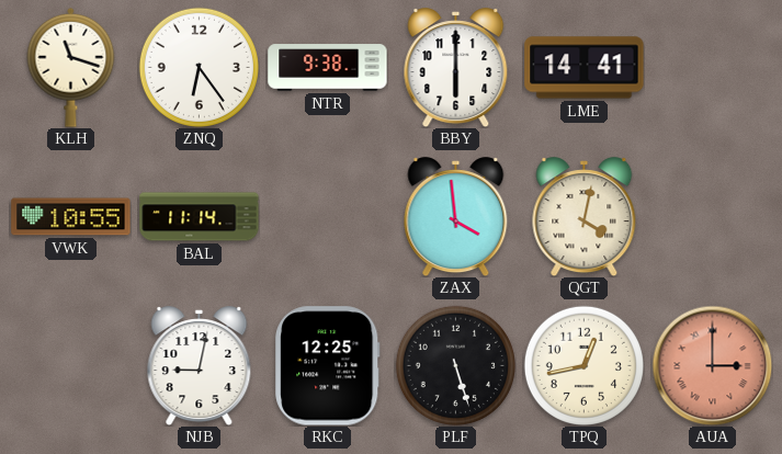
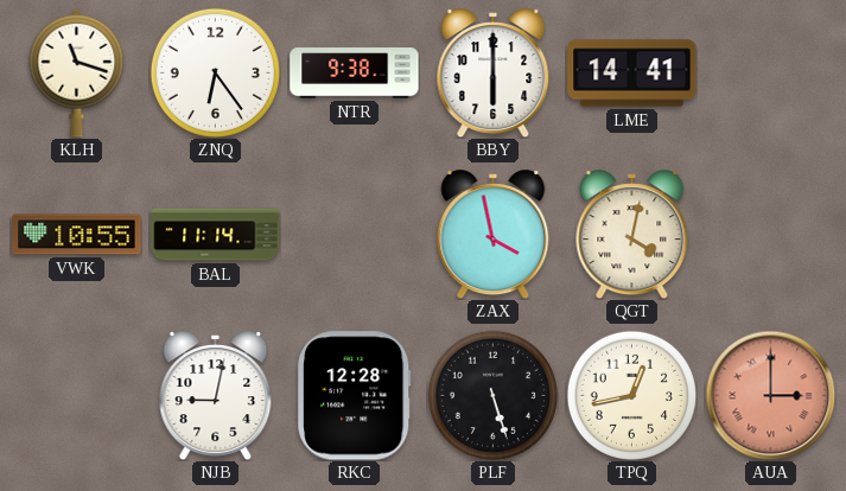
ZAX: 3:59 -> 3:58 (494, 235)
RKC: 12:25 -> 12:28 (355, 396)
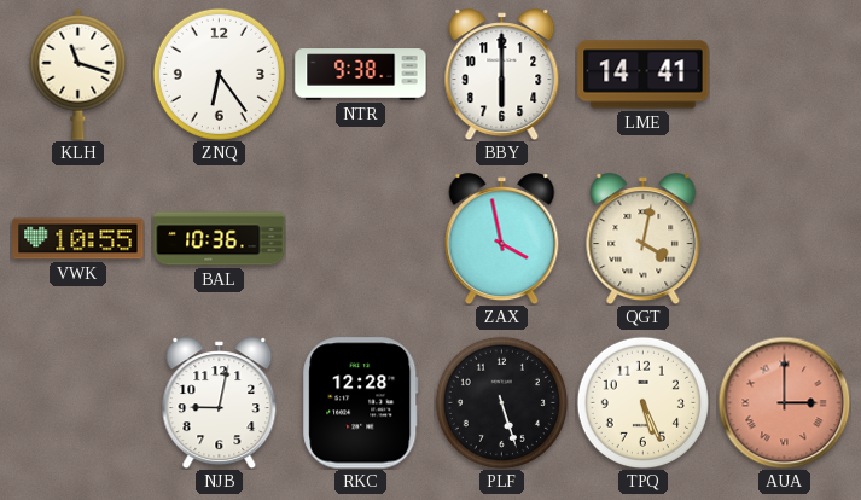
BAL: 11:14 -> 10:36 (220, 239)
TPQ: 12:43 -> 5:26 (642, 402)
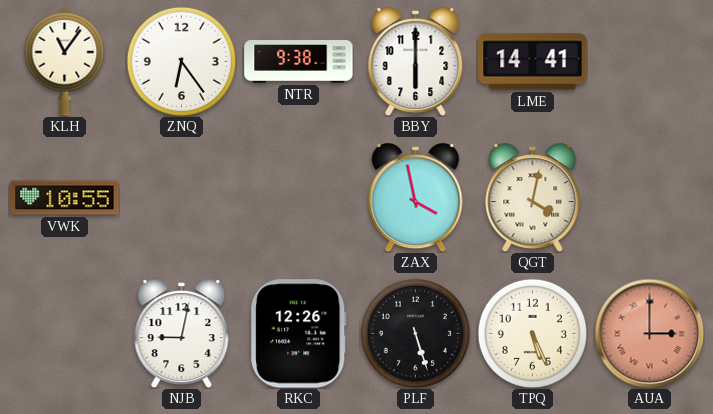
KLH: 11:18 -> 11:06 (65, 61)
BAL: 10:36 -> none (220, 239)
RKC: 12:28 -> 12:26 (299, 334)
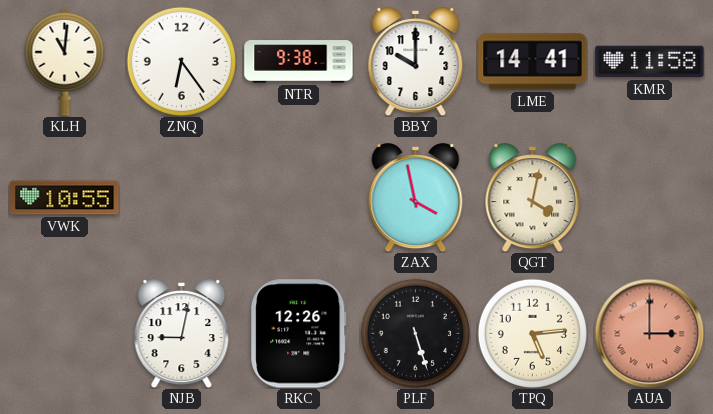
KLH: 11:06 -> 11:01 (65, 61)
BBY: 6:00 -> 10:00 (416, 62)
KMR: none -> 11:58 (650, 62)
TPQ: 5:26 -> 5:14 (532, 333)
